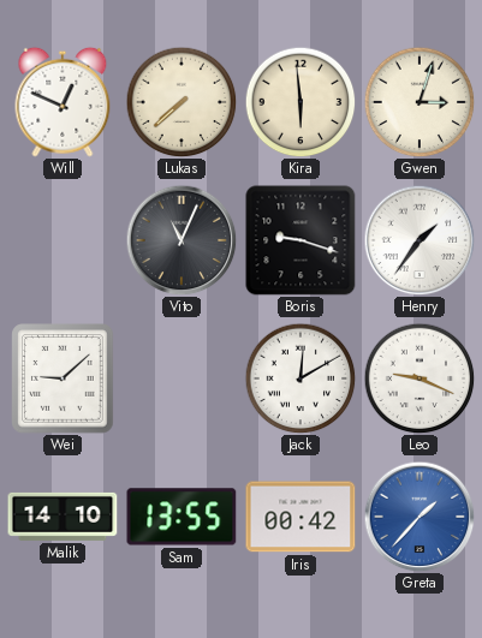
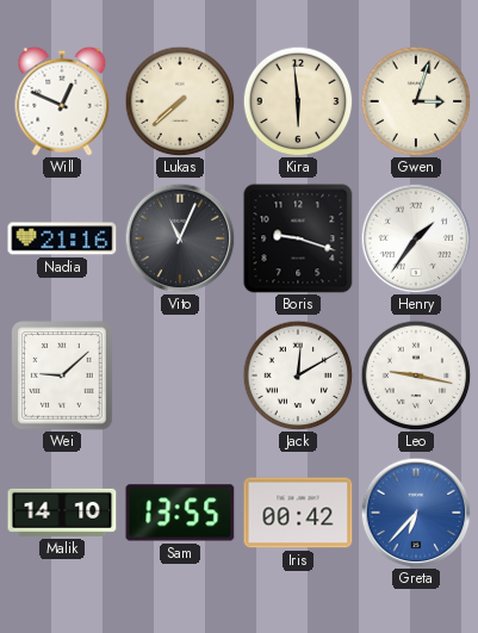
Nadia: none -> 21:16 (62, 238)
Leo: 9:19 -> 9:17 (416, 376)
Greta: 1:37 -> 6:37 (416, 513)
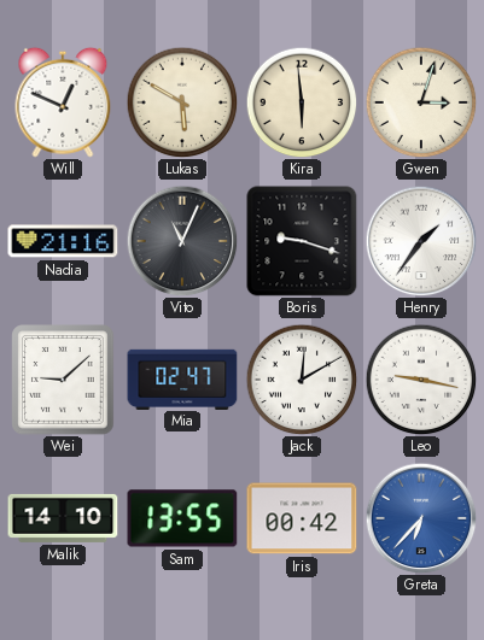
Lukas: 7:38 -> 5:50 (182, 102)
Mia: none -> 02:47 (182, 378)
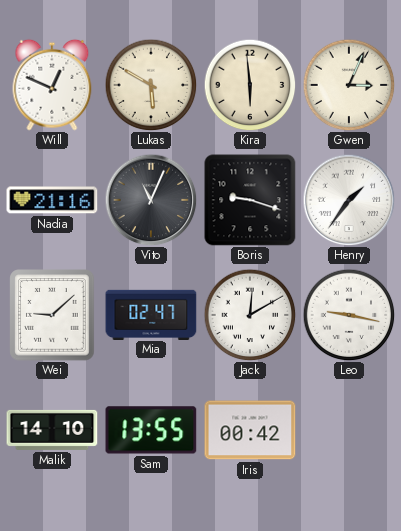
Gwen: 3:03 -> 3:04 (349, 85)
Greta: 6:37 -> none (421, 518)
